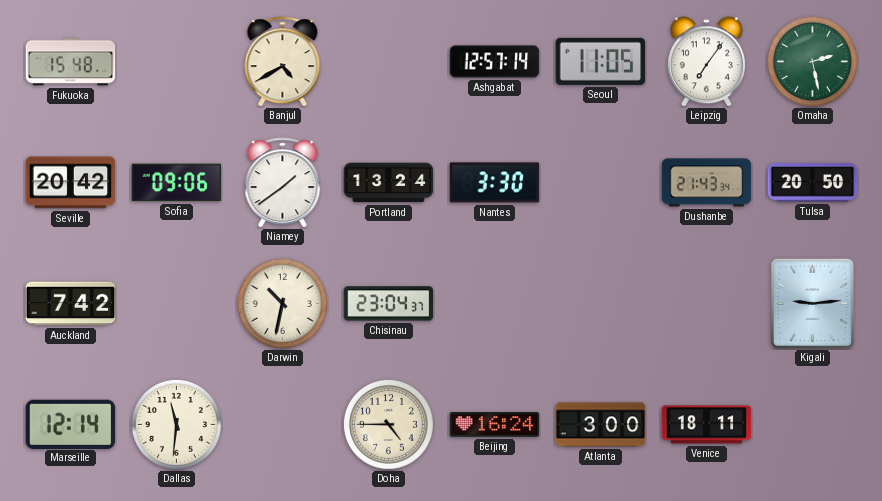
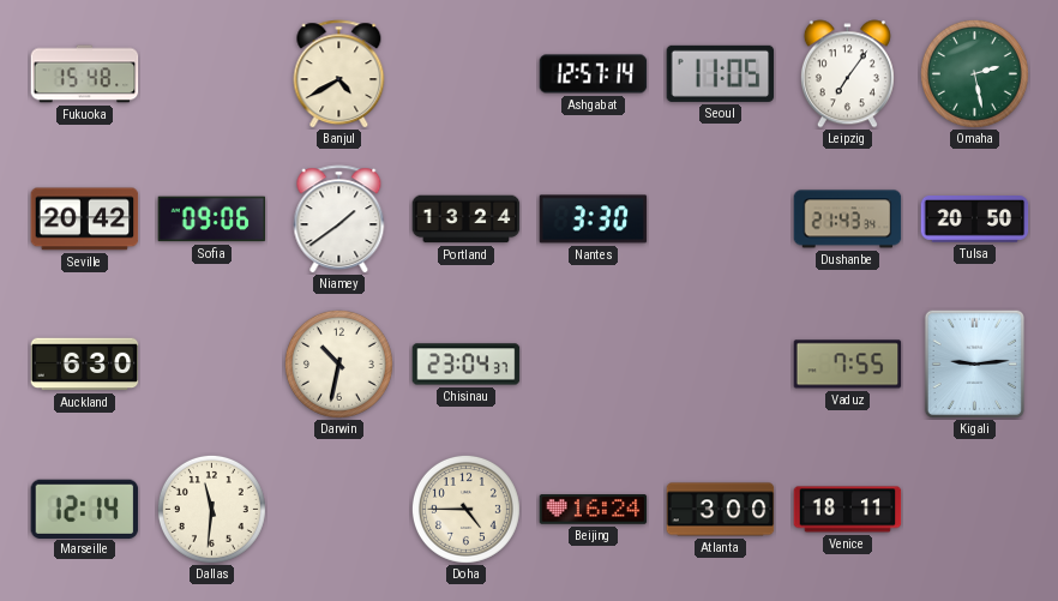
Auckland: 7:42 -> 6:30 (85, 365)
Vaduz: none -> 7:55 (848, 365)
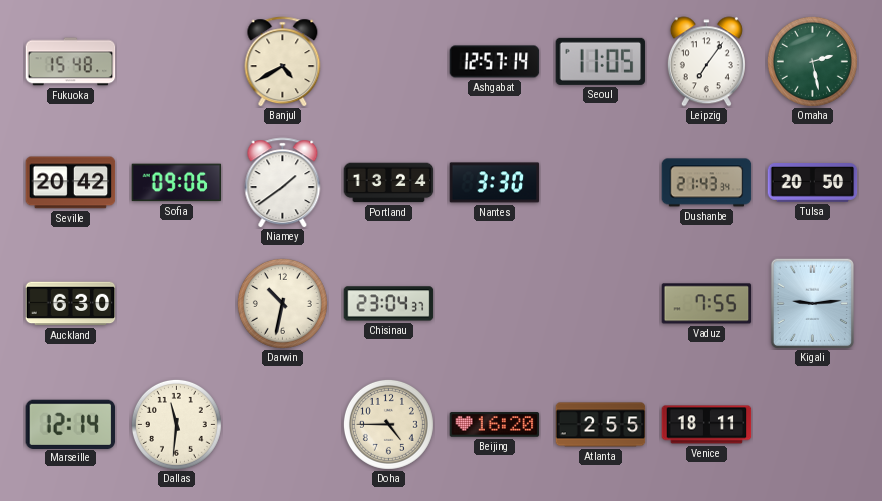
Beijing: 16:24 -> 16:20 (495, 425)
Atlanta: 3:00 -> 2:55 (601, 425)
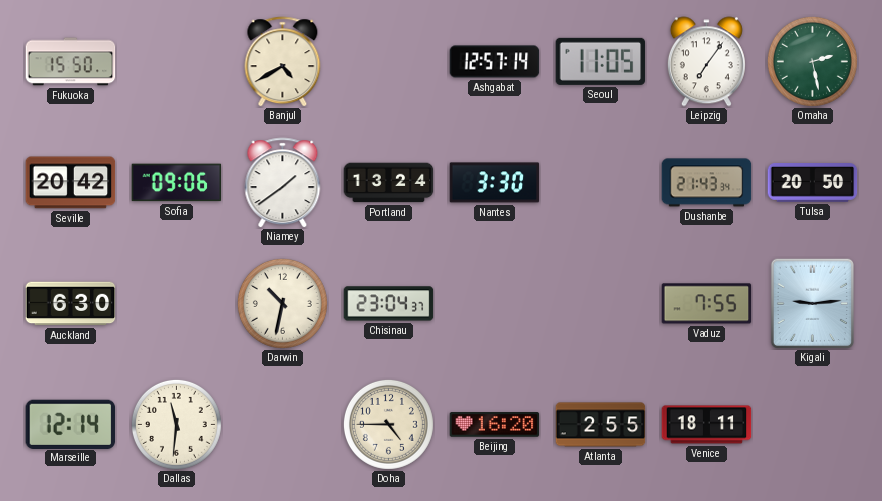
Fukuoka: 15:48 -> 15:50 (71, 62)
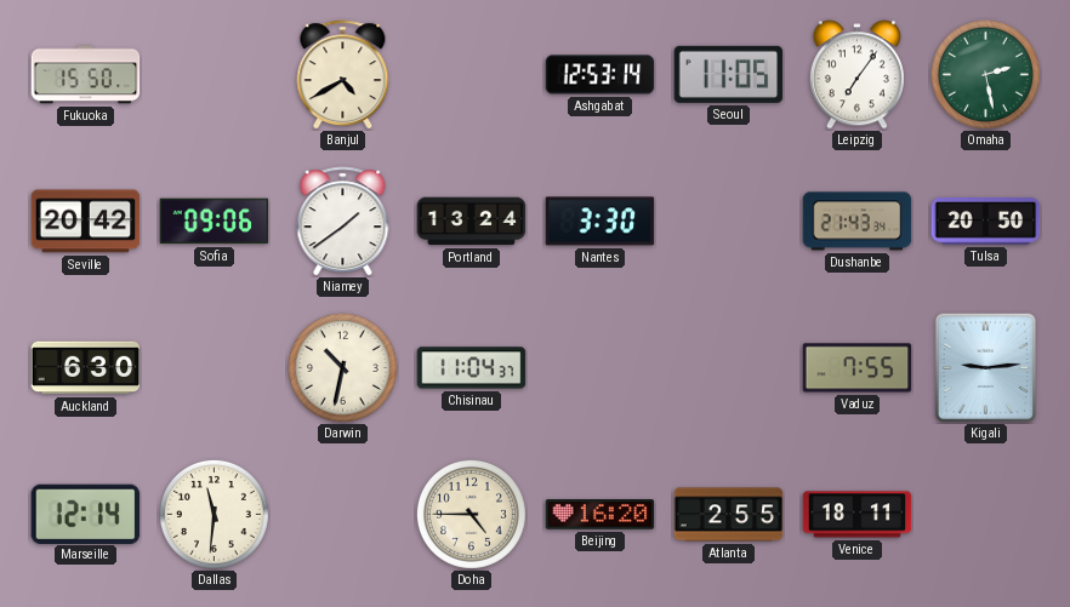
Ashgabat: 12:57 -> 12:53 (601, 75)
Chisinau: 23:04 -> 11:04 (472, 368)
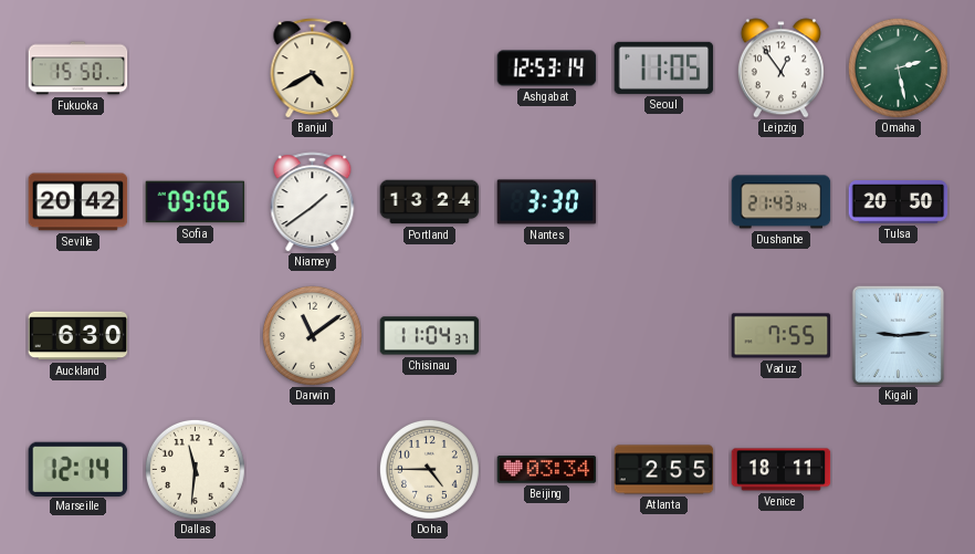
Leipzig: 7:06 -> 12:54 (780, 69)
Darwin: 10:32 -> 11:09 (312, 335)
Beijing: 16:20 -> 03:34 (547, 470)
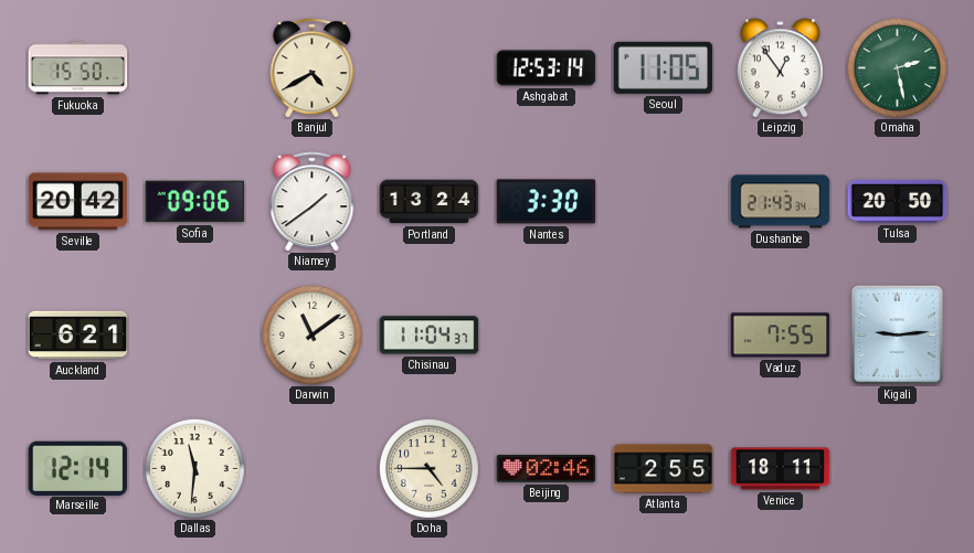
Auckland: 6:30 -> 6:21 (78, 336)
Beijing: 03:34 -> 02:46 (547, 469)
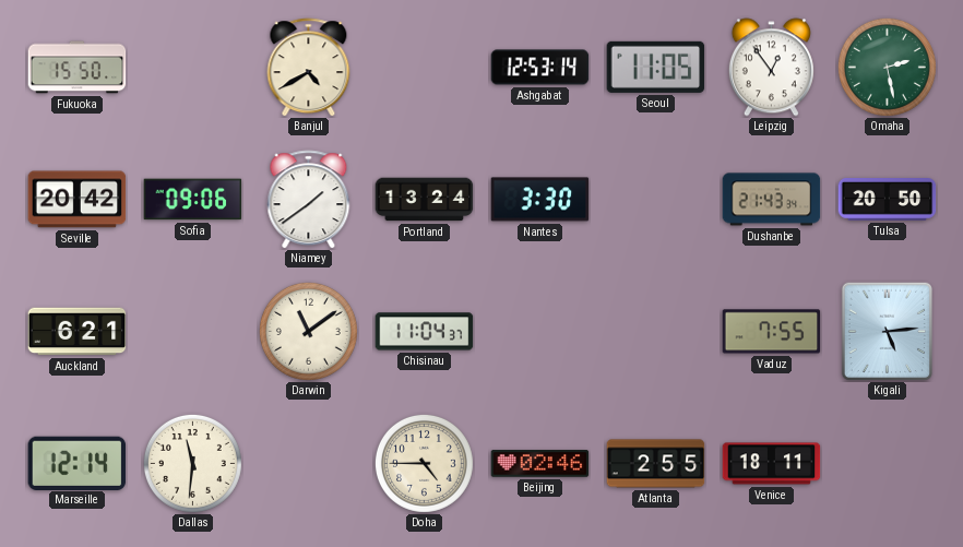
Kigali: 9:14 -> 5:14 (887, 331)
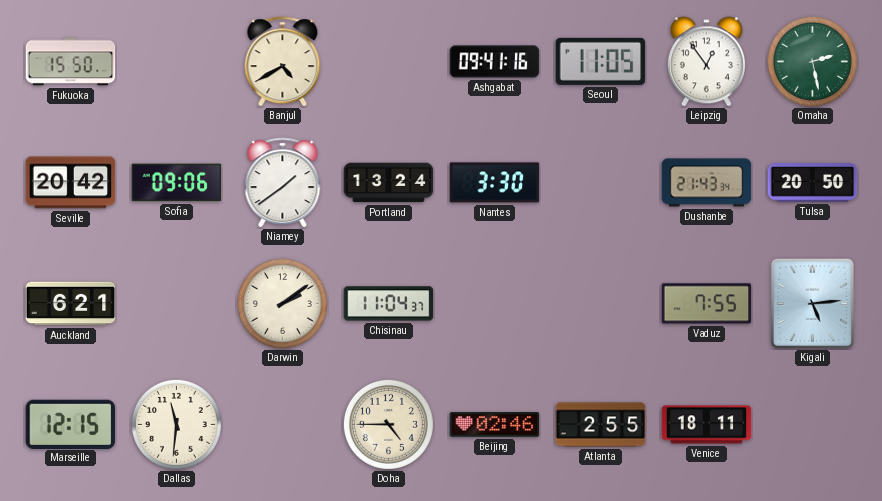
Ashgabat: 12:53 -> 09:41 (495, 62)
Darwin: 11:09 -> 2:09 (282, 303)
Marseille: 12:14 -> 12:15 (71, 424)
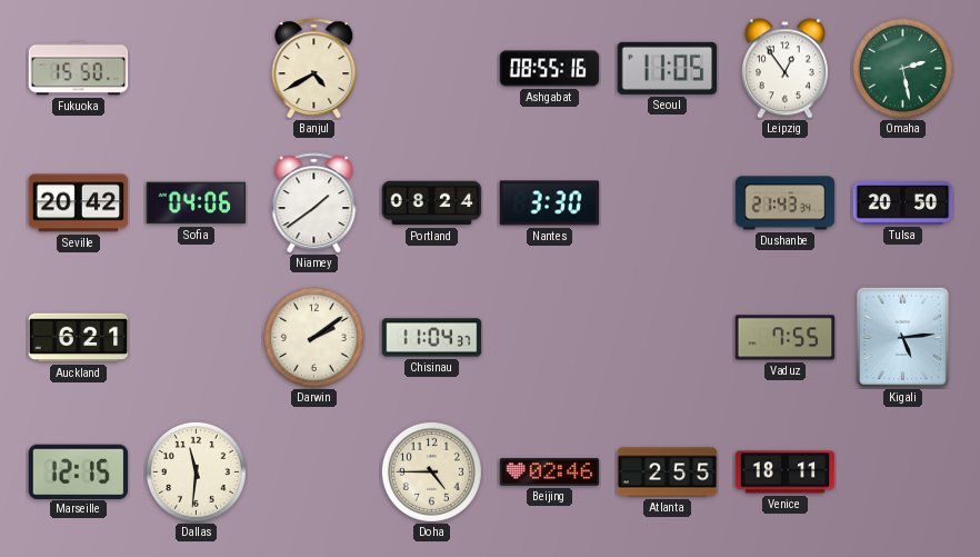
Ashgabat: 09:41 -> 08:55 (550, 69)
Sofia: 09:06 -> 04:06 (197, 203)
Portland: 13:24 -> 08:24 (432, 203)
